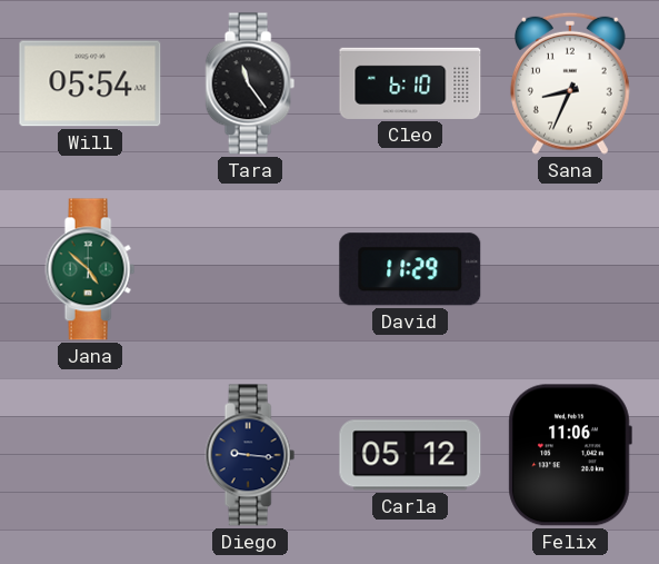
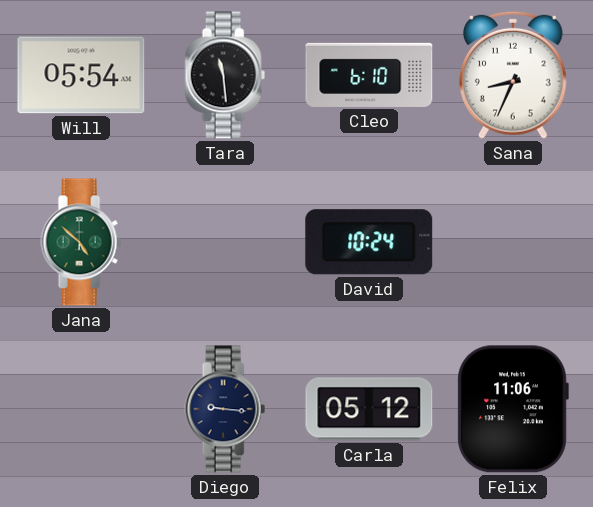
Tara: 11:24 -> 11:29 (225, 75)
David: 11:29 -> 10:24 (369, 242)
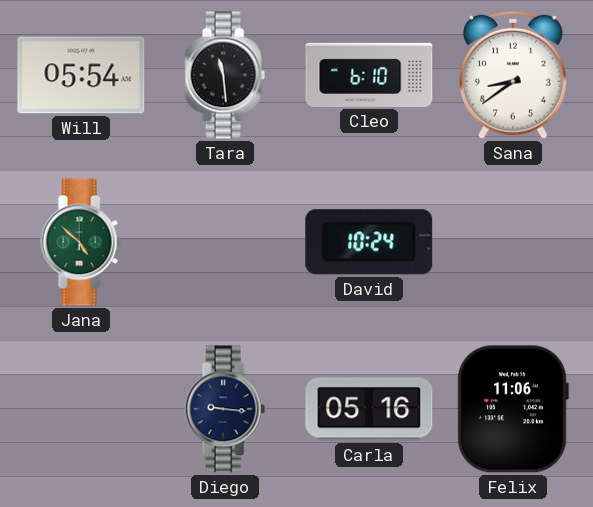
Sana: 8:34 -> 8:39 (513, 75)
Carla: 05:12 -> 05:16 (369, 409)
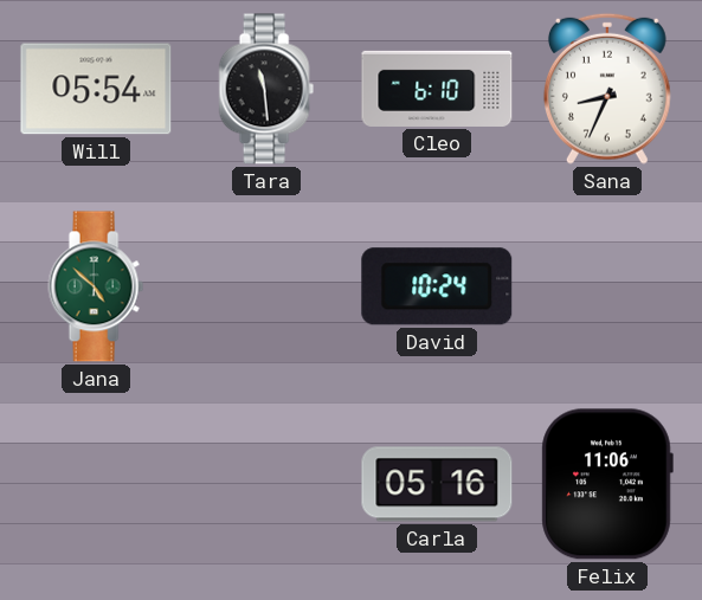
Sana: 8:39 -> 8:34 (607, 89)
Diego: 9:16 -> none (225, 409)
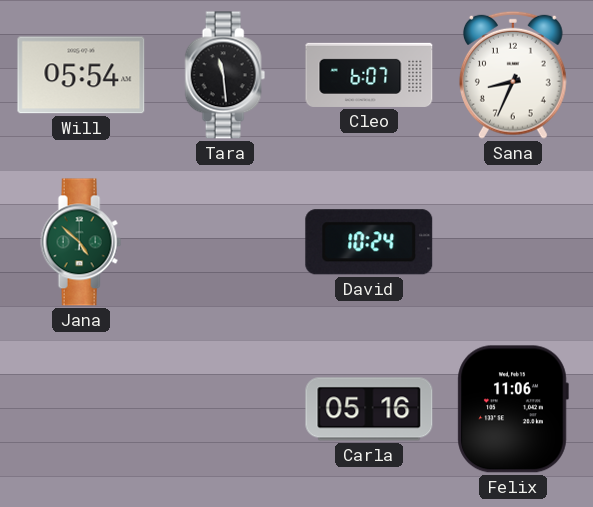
Cleo: 6:10 -> 6:07 (369, 75)
